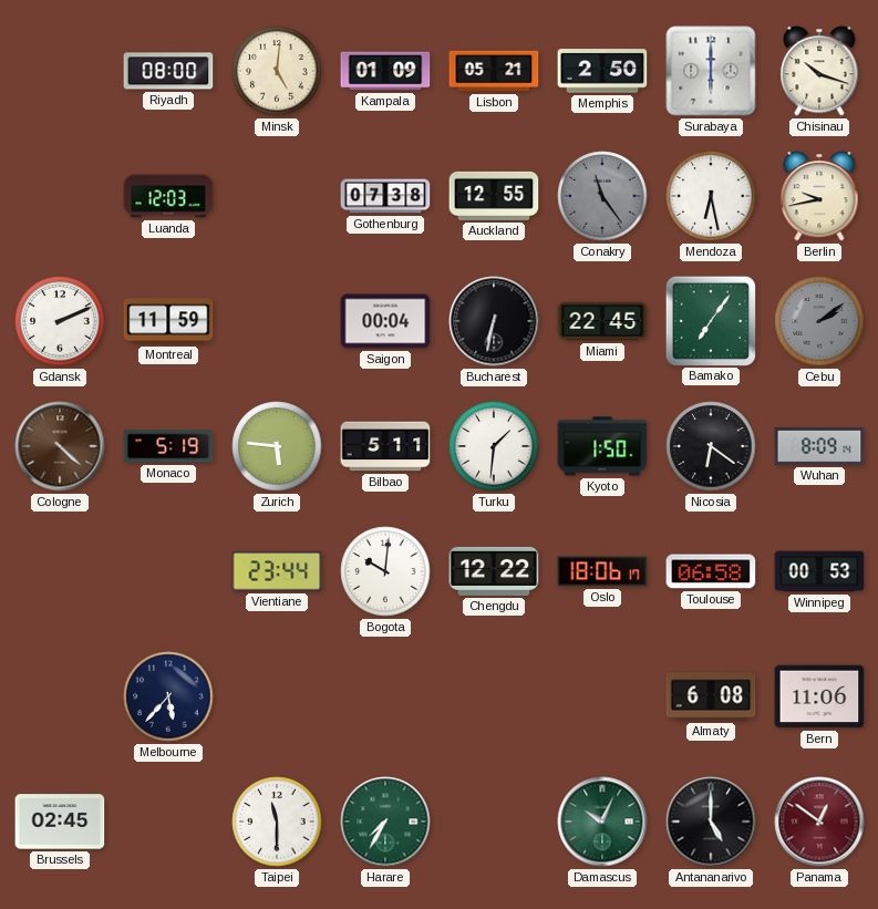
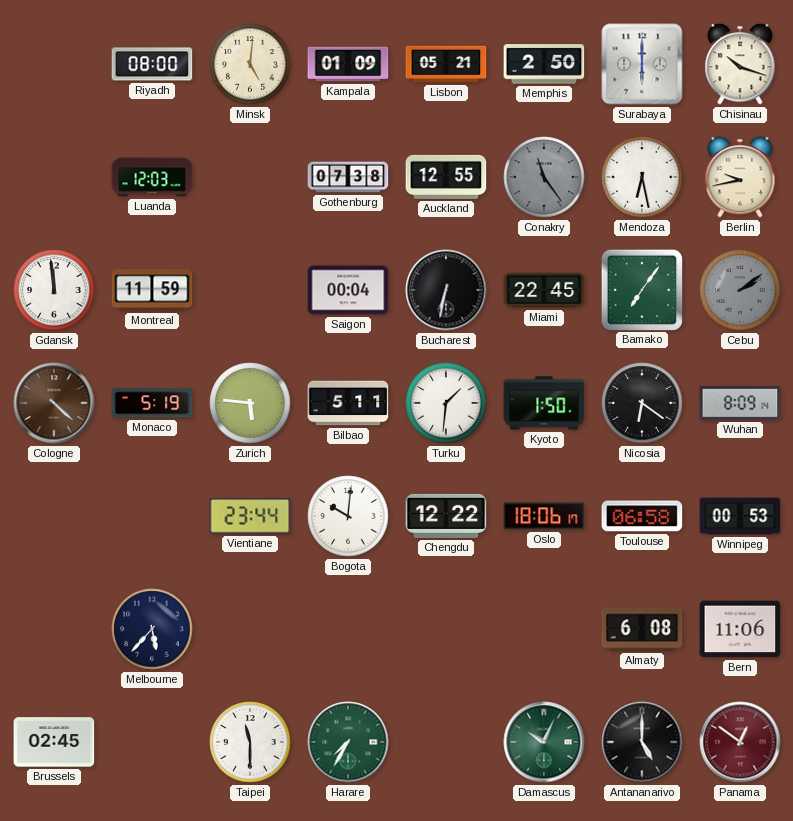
Gdansk: 2:11 -> 11:59 (54, 290)
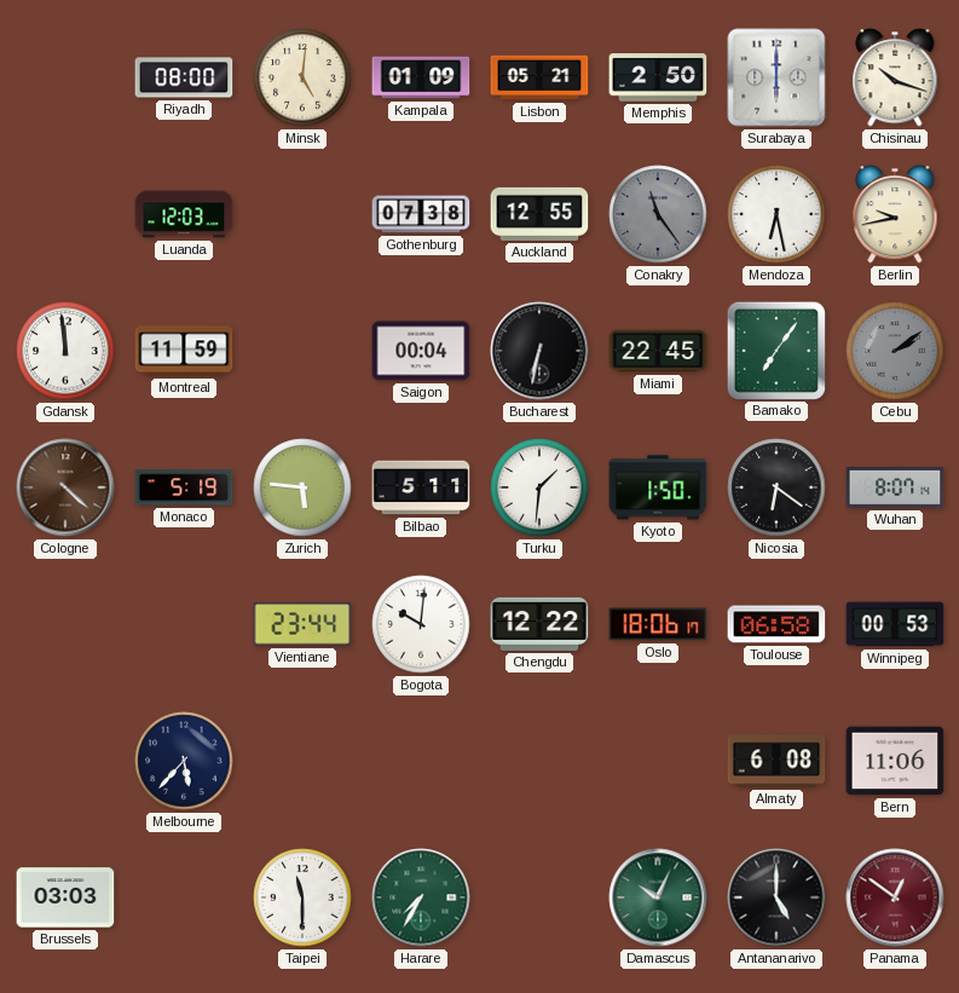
Wuhan: 8:09 -> 8:07 (895, 487)
Brussels: 02:45 -> 03:03 (65, 897)
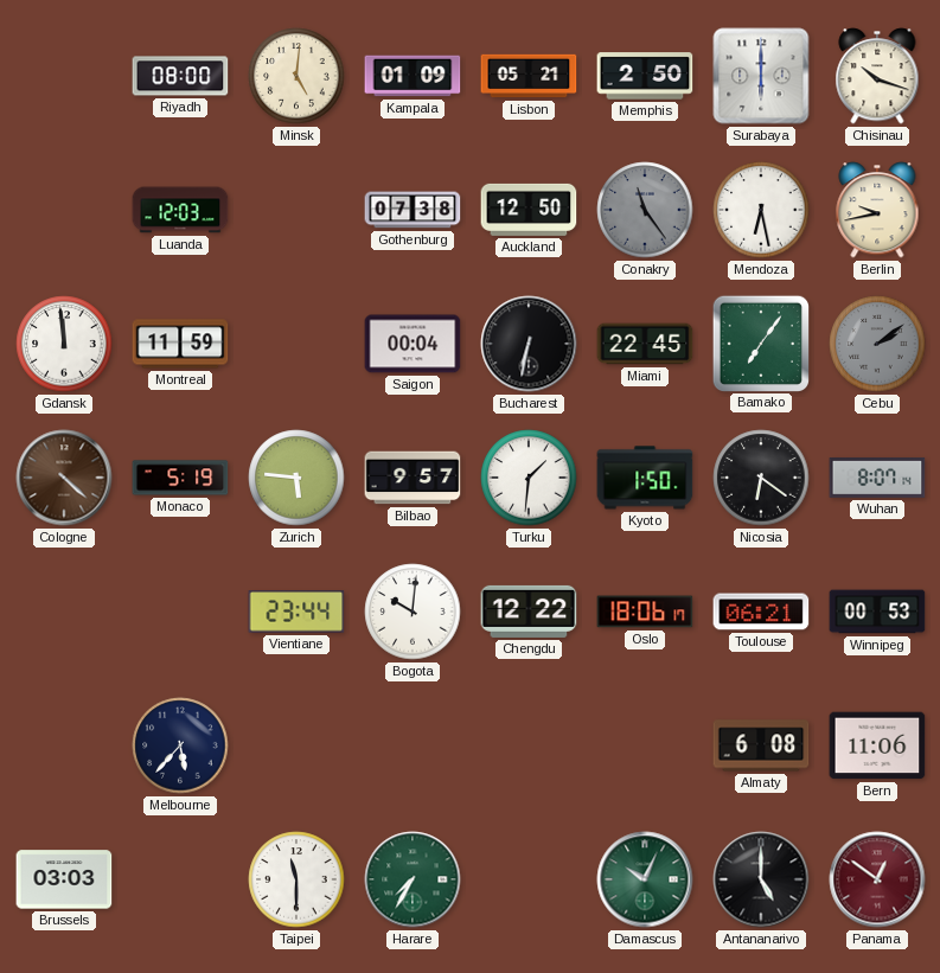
Auckland: 12:55 -> 12:50 (529, 210)
Bilbao: 5:11 -> 9:57 (413, 478)
Toulouse: 06:58 -> 06:21 (761, 612)
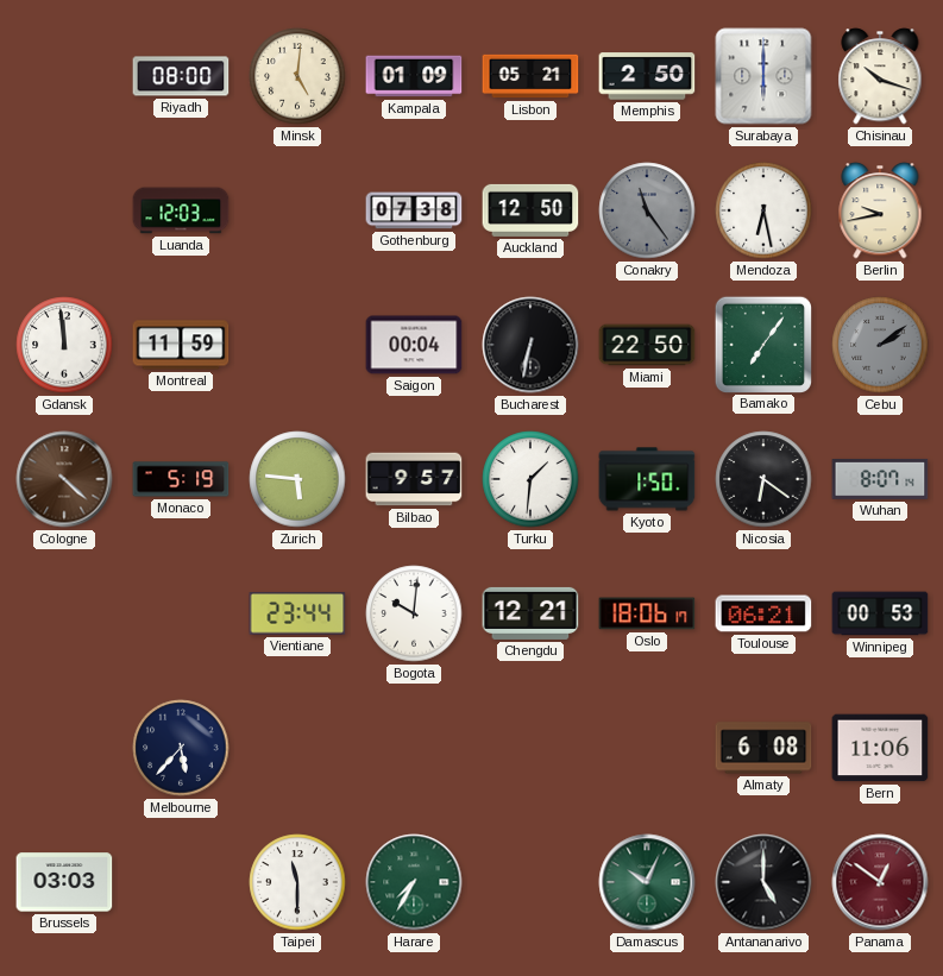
Miami: 22:45 -> 22:50 (647, 345)
Chengdu: 12:22 -> 12:21 (530, 613)
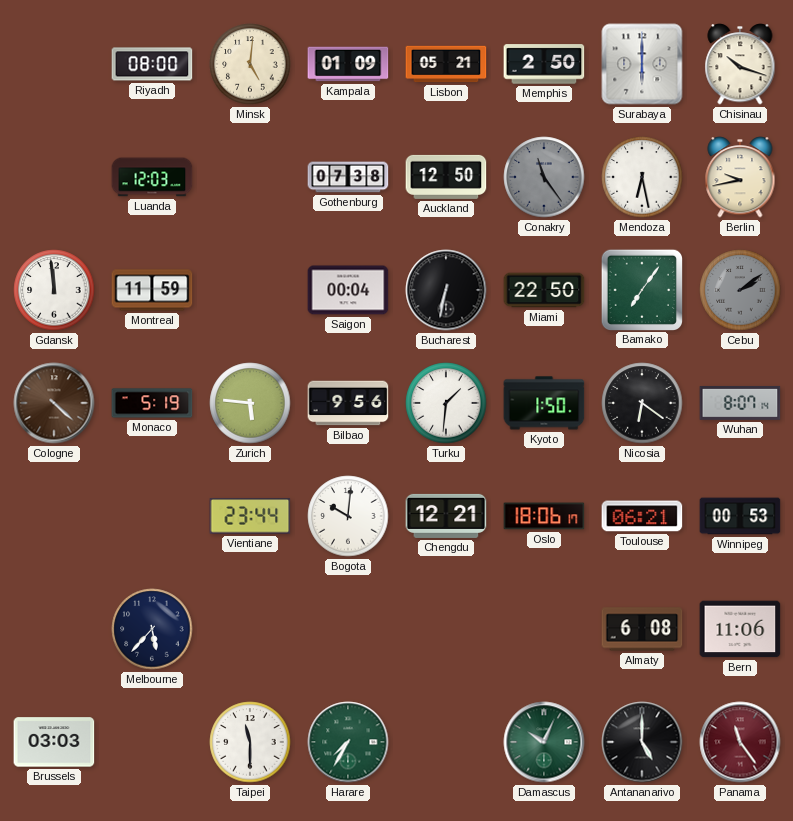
Bilbao: 9:57 -> 9:56 (348, 403)
Panama: 12:51 -> 11:24 (740, 742)
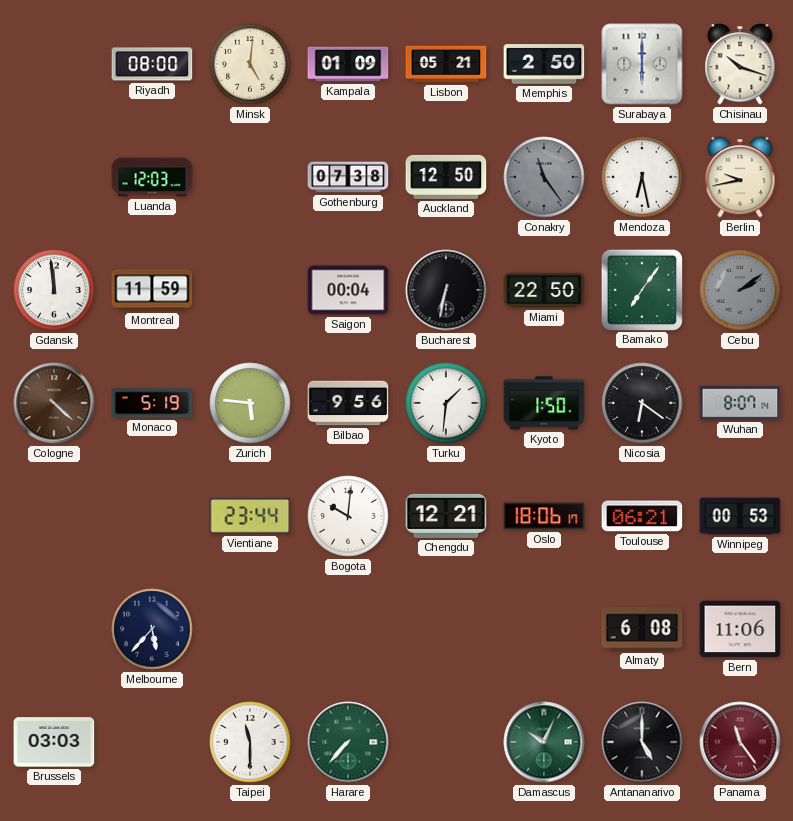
Harare: 7:35 -> 7:37 (348, 742)
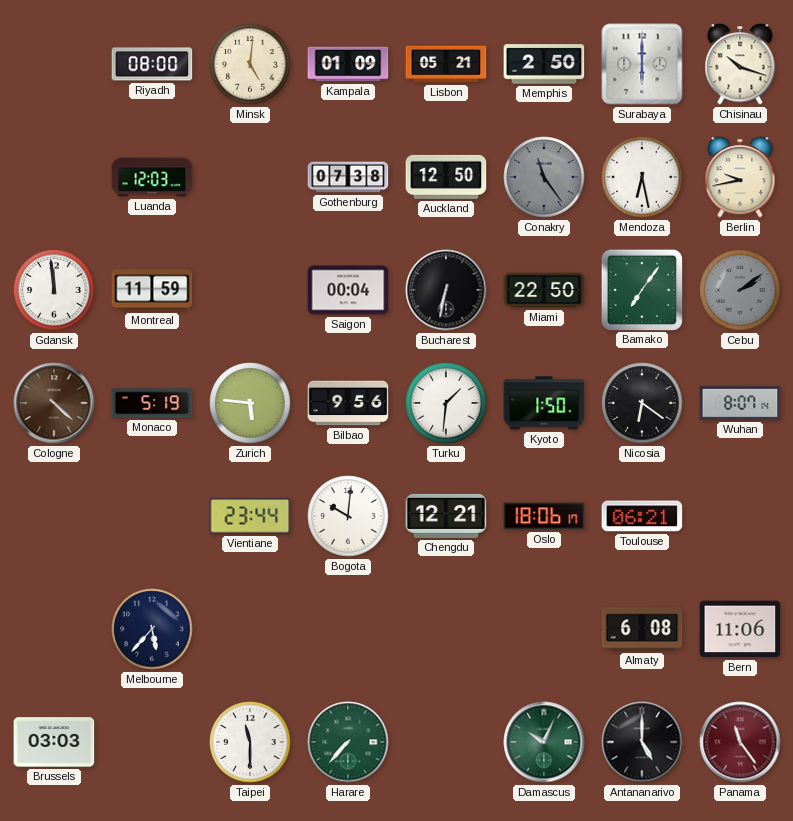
Winnipeg: 00:53 -> none (740, 516)
